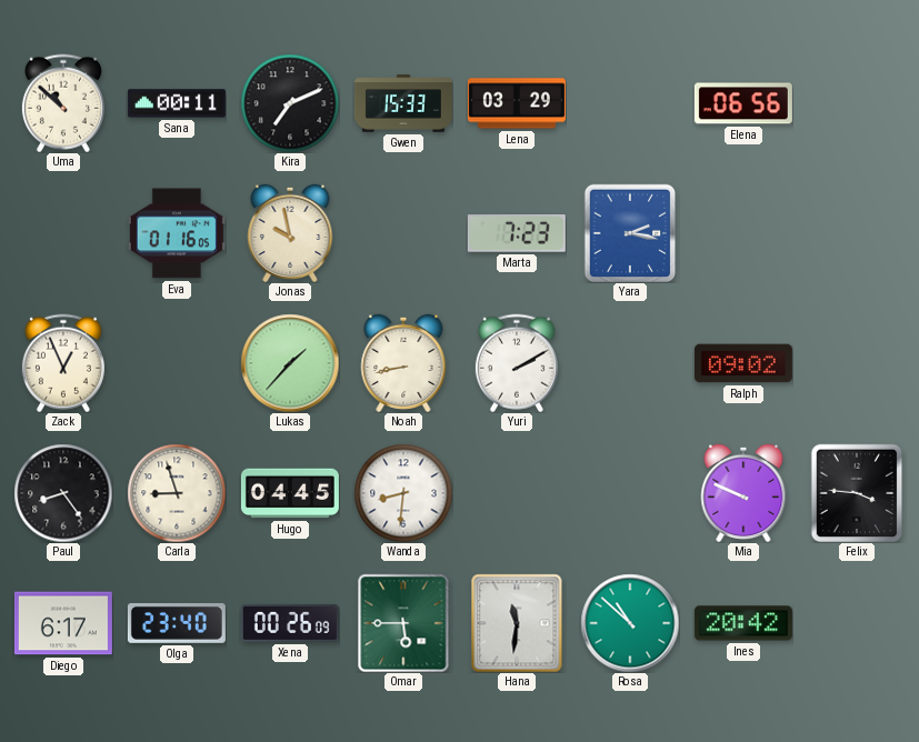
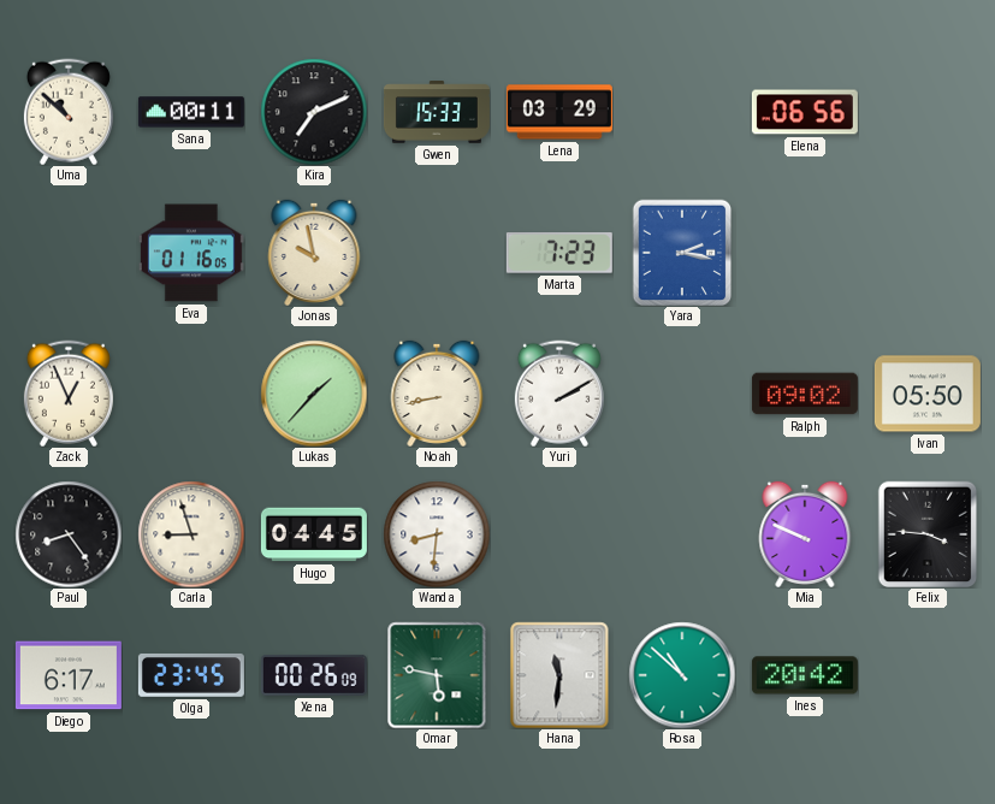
Ivan: none -> 05:50 (928, 394)
Olga: 23:40 -> 23:45 (191, 675)
Omar: 5:45 -> 5:47 (437, 675)
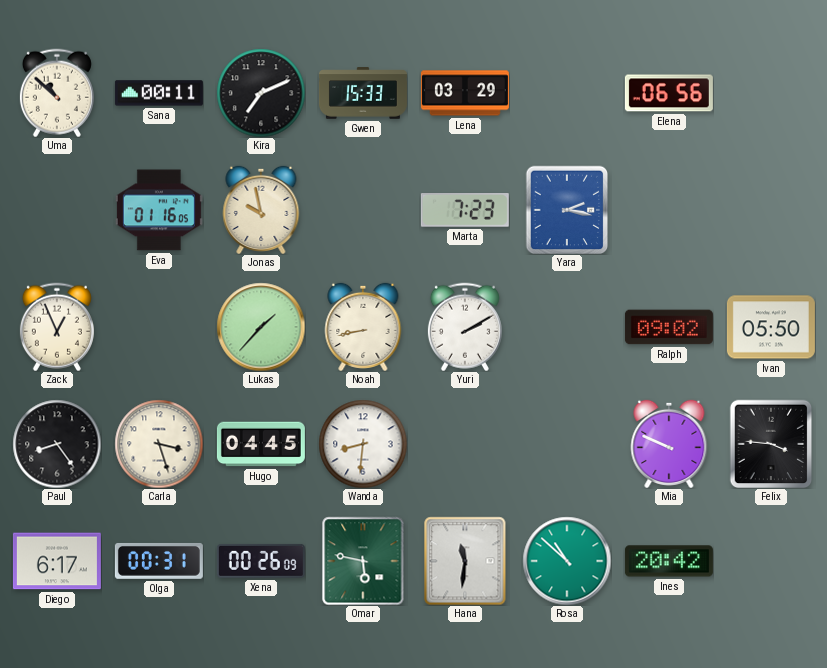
Carla: 8:57 -> 3:27 (159, 444)
Olga: 23:45 -> 00:31 (159, 561)
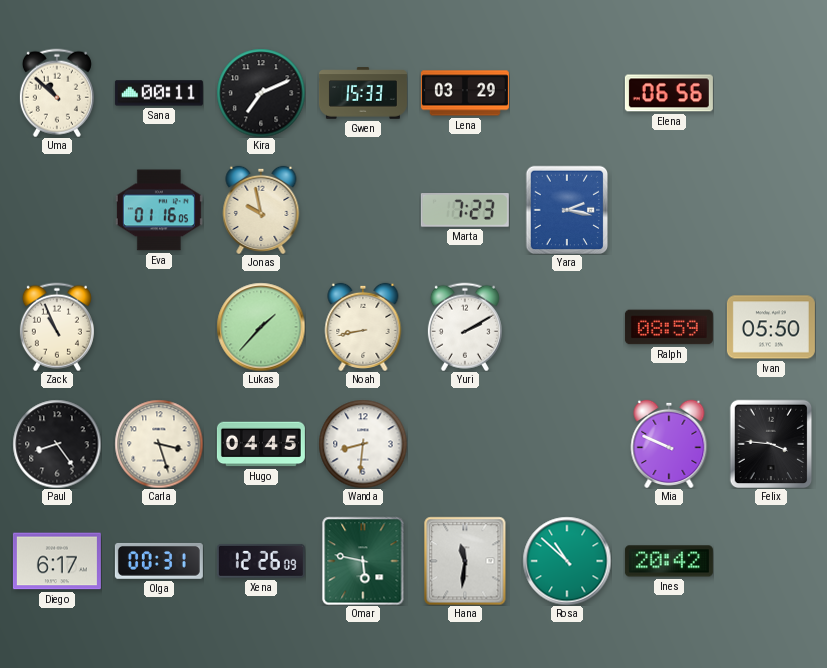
Zack: 12:56 -> 10:56 (57, 327)
Ralph: 09:02 -> 08:59 (669, 327)
Xena: 00:26 -> 12:26 (261, 561)
